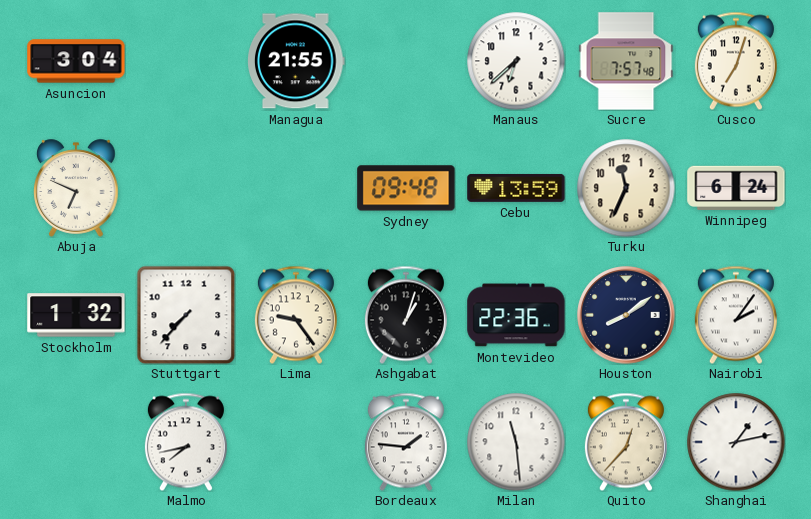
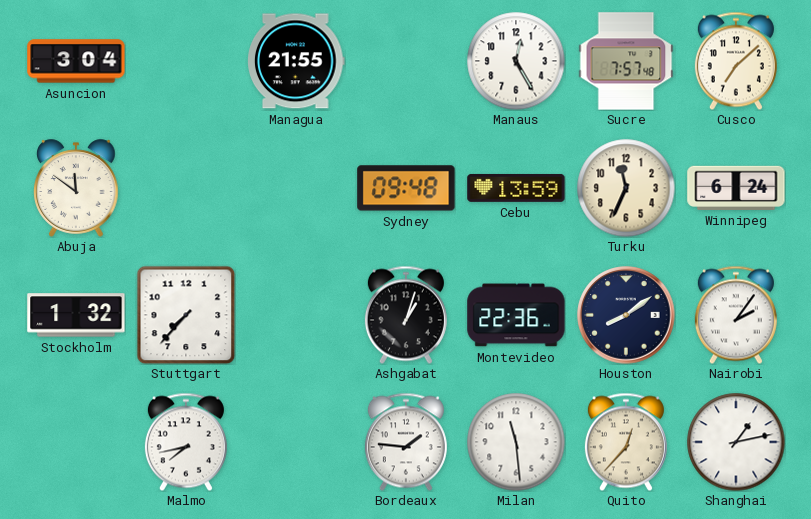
Manaus: 6:38 -> 12:25 (516, 61)
Cusco: 7:03 -> 7:08 (736, 61)
Abuja: 6:49 -> 11:51 (76, 188)
Lima: 9:24 -> none (296, 315)
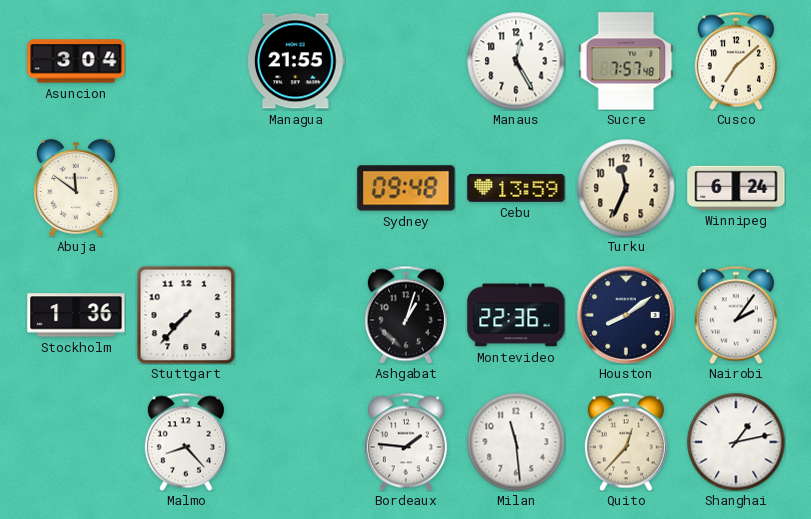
Stockholm: 1:32 -> 1:36 (76, 315)
Malmo: 7:43 -> 8:23 (186, 442)
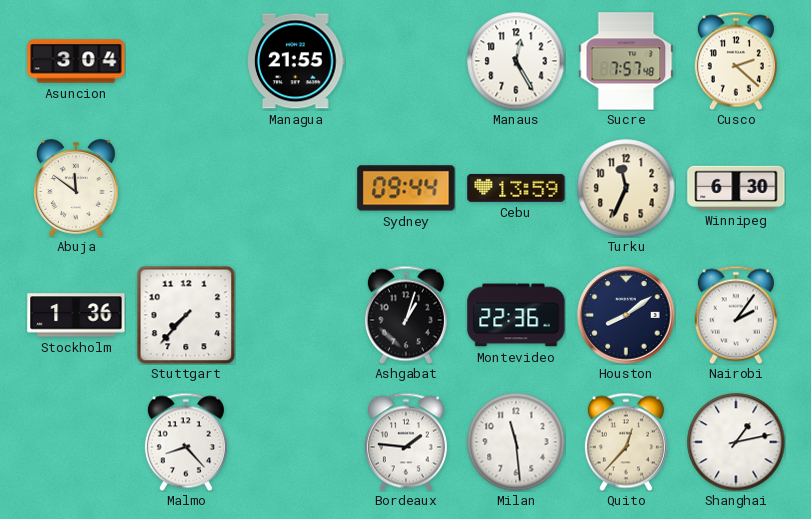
Cusco: 7:08 -> 2:22 (736, 61)
Sydney: 09:48 -> 09:44 (406, 188)
Winnipeg: 6:24 -> 6:30 (736, 188)
